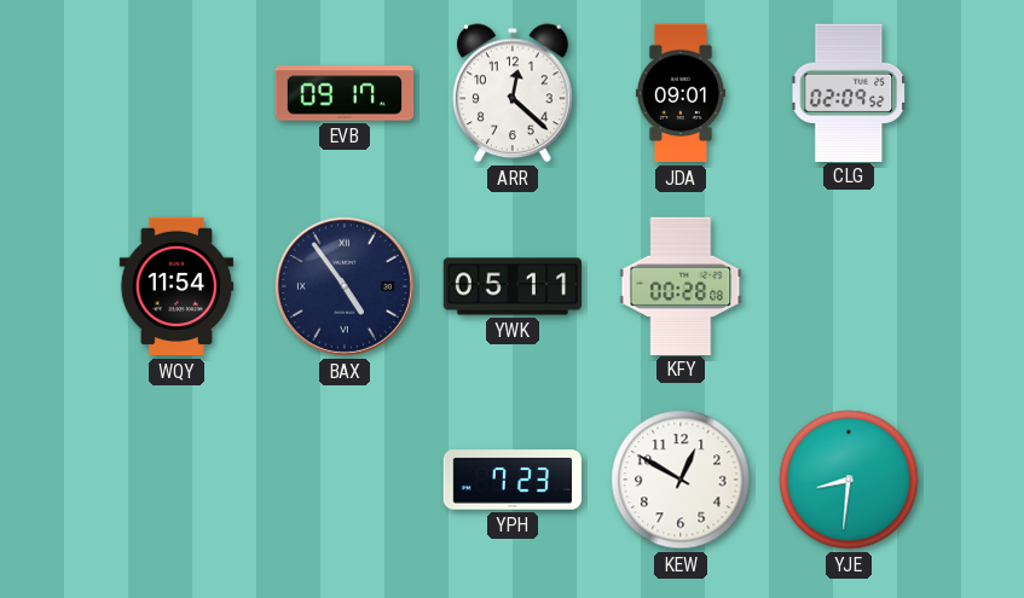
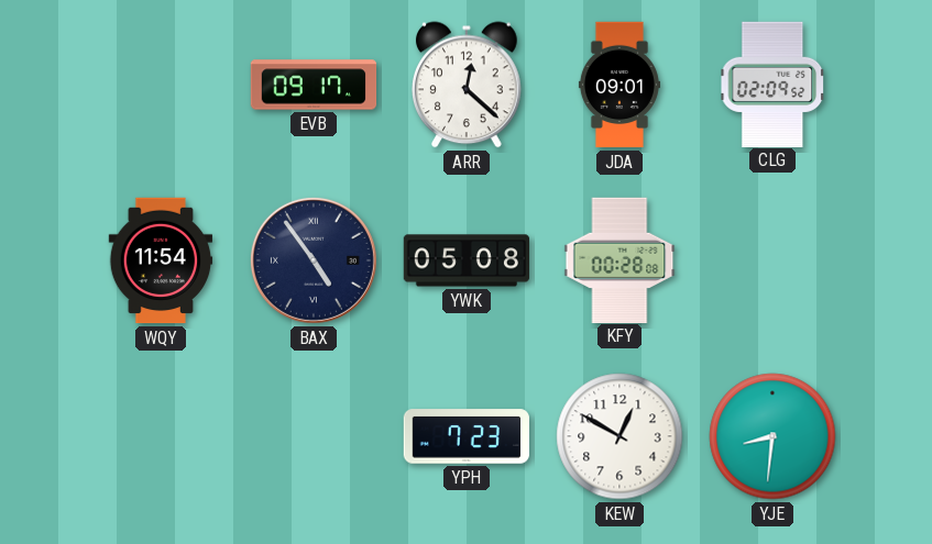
YWK: 05:11 -> 05:08 (467, 260)
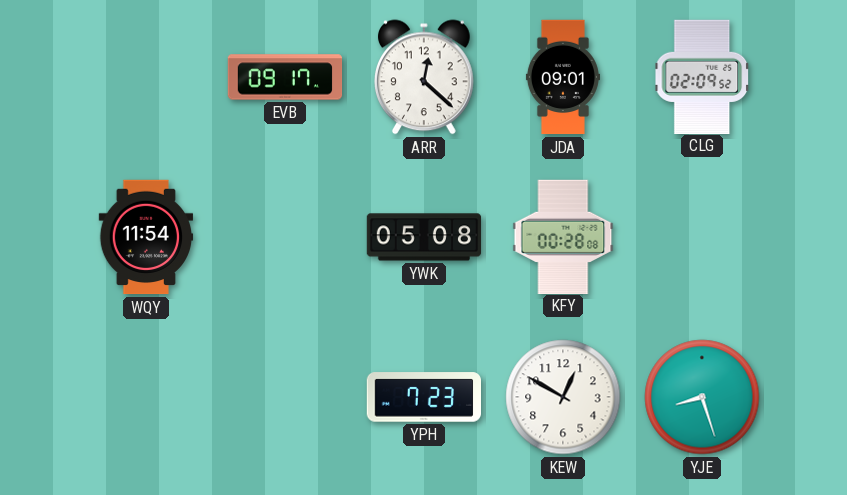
BAX: 4:54 -> none (314, 260)
YJE: 8:31 -> 8:27 (702, 397)
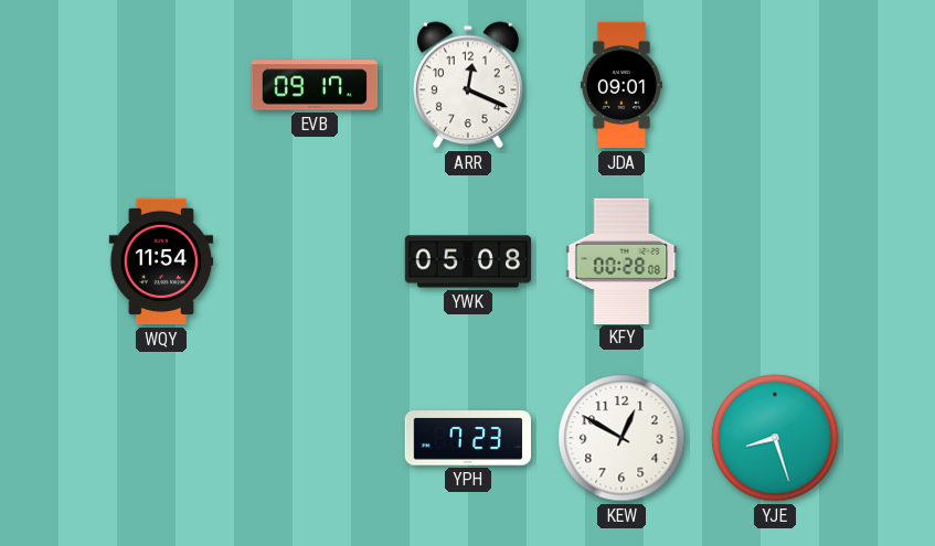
ARR: 12:22 -> 12:19 (469, 85)
CLG: 02:09 -> none (702, 76)
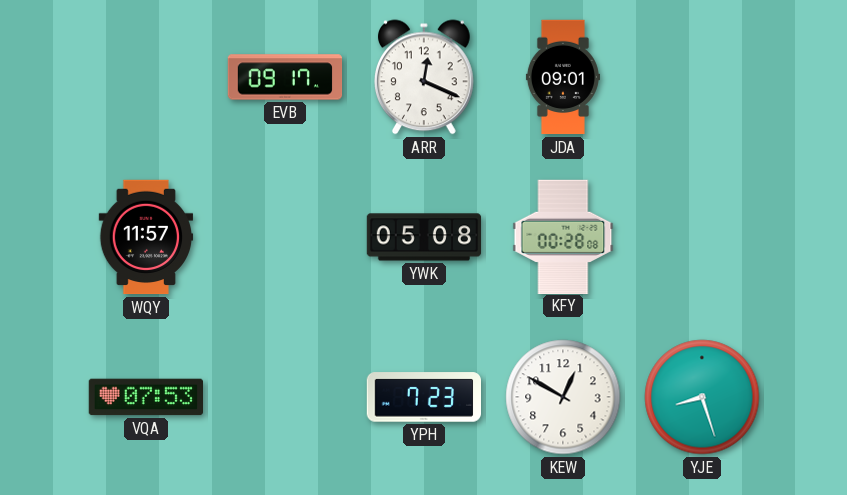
WQY: 11:54 -> 11:57 (146, 237)
VQA: none -> 07:53 (145, 397)
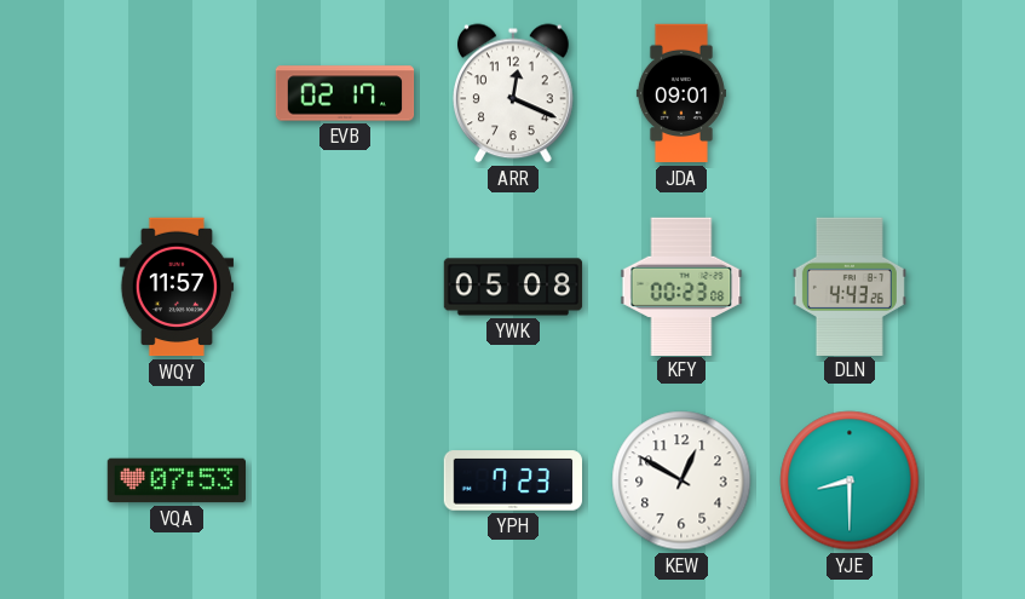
EVB: 09:17 -> 02:17 (345, 93)
KFY: 00:28 -> 00:23 (681, 286)
DLN: none -> 4:43 (850, 286)
YJE: 8:27 -> 8:30 (850, 480)
